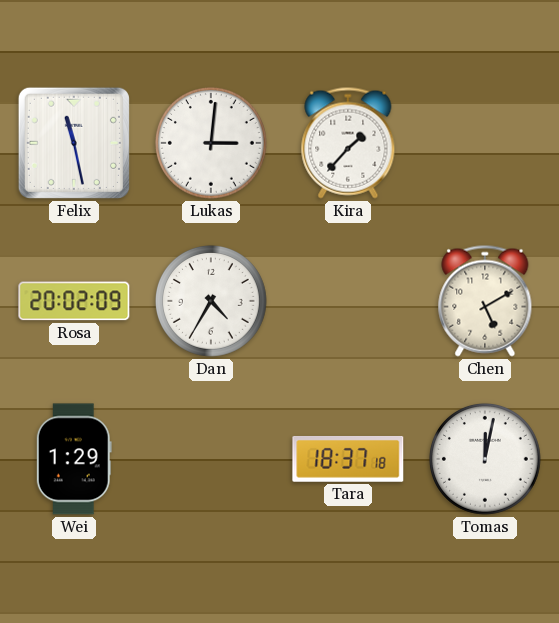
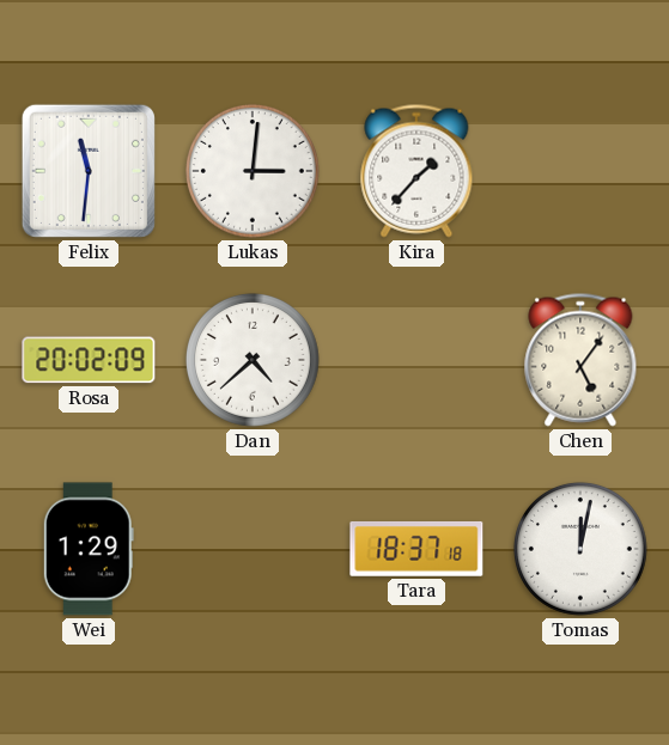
Felix: 11:28 -> 11:31 (89, 171)
Dan: 4:35 -> 4:38 (253, 360)
Chen: 5:10 -> 5:06 (580, 360)
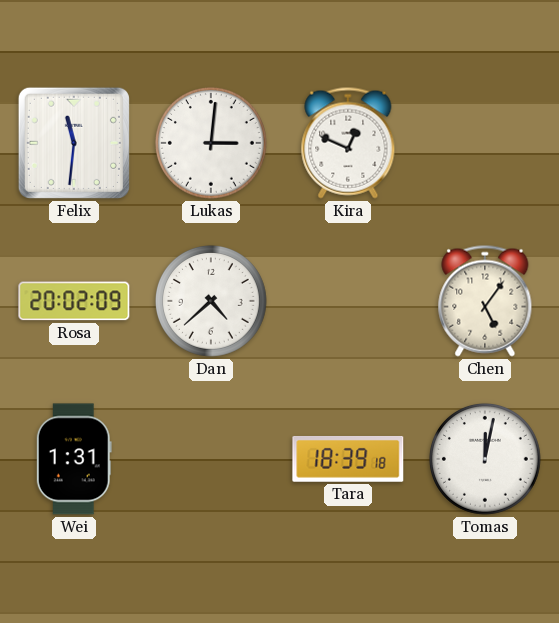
Kira: 1:37 -> 12:49 (348, 143)
Wei: 1:29 -> 1:31 (74, 459)
Tara: 18:37 -> 18:39 (348, 459)
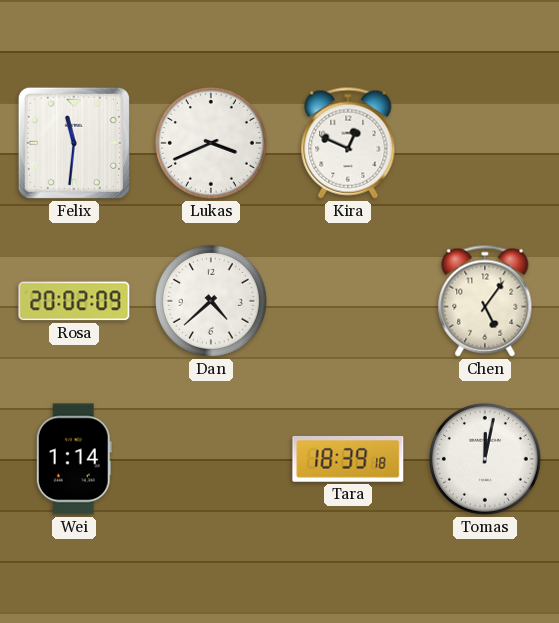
Lukas: 3:01 -> 3:41 (211, 143)
Wei: 1:31 -> 1:14 (74, 459)
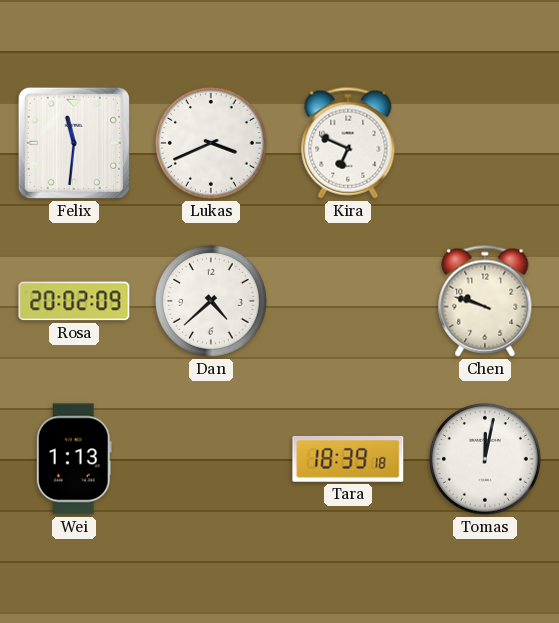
Kira: 12:49 -> 6:49 (348, 143)
Chen: 5:06 -> 9:48 (485, 301)
Wei: 1:14 -> 1:13 (74, 459)
